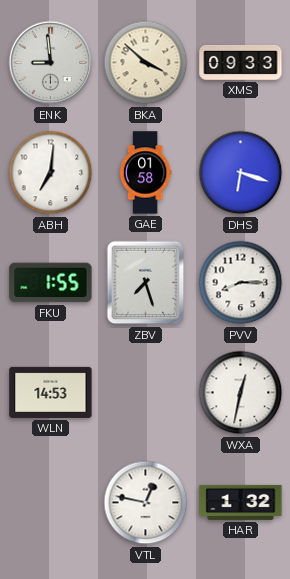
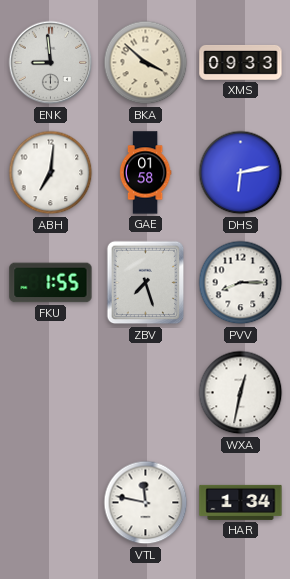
DHS: 6:18 -> 6:13 (241, 173)
WLN: 14:53 -> none (51, 392)
VTL: 12:47 -> 11:47 (146, 503)
HAR: 1:32 -> 1:34 (241, 502)
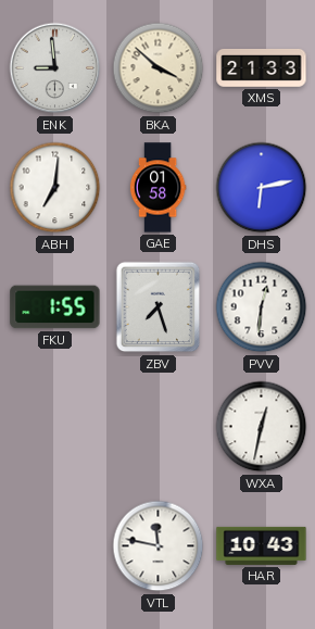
XMS: 09:33 -> 21:33 (262, 67)
PVV: 8:15 -> 12:31 (262, 307)
HAR: 1:34 -> 10:43 (262, 545)
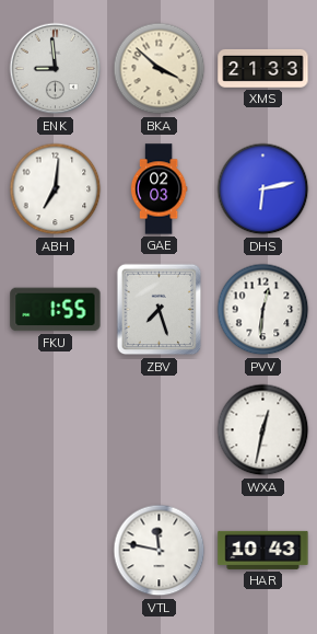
GAE: 01:58 -> 02:03 (158, 189)
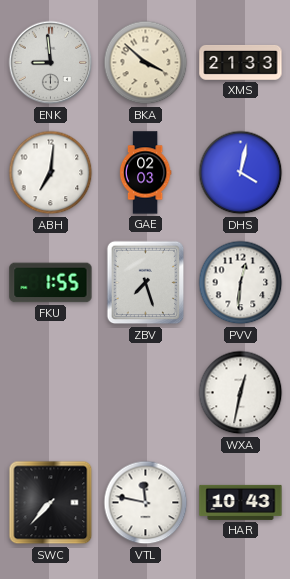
DHS: 6:13 -> 4:02 (241, 173)
SWC: none -> 7:37 (51, 503)
